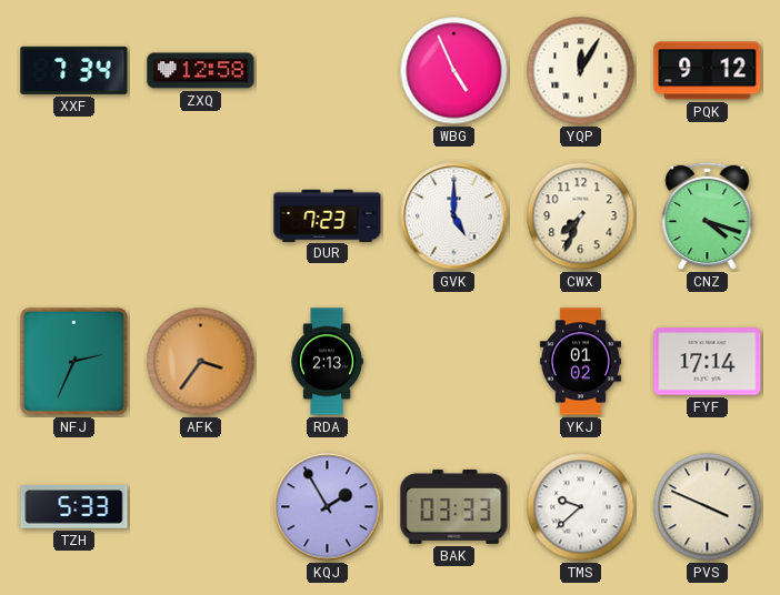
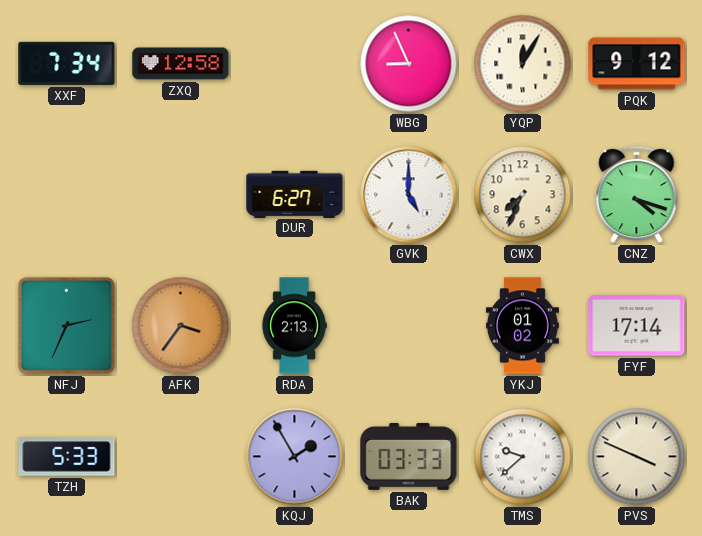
WBG: 4:56 -> 8:56 (409, 64)
DUR: 7:23 -> 6:27 (295, 194)
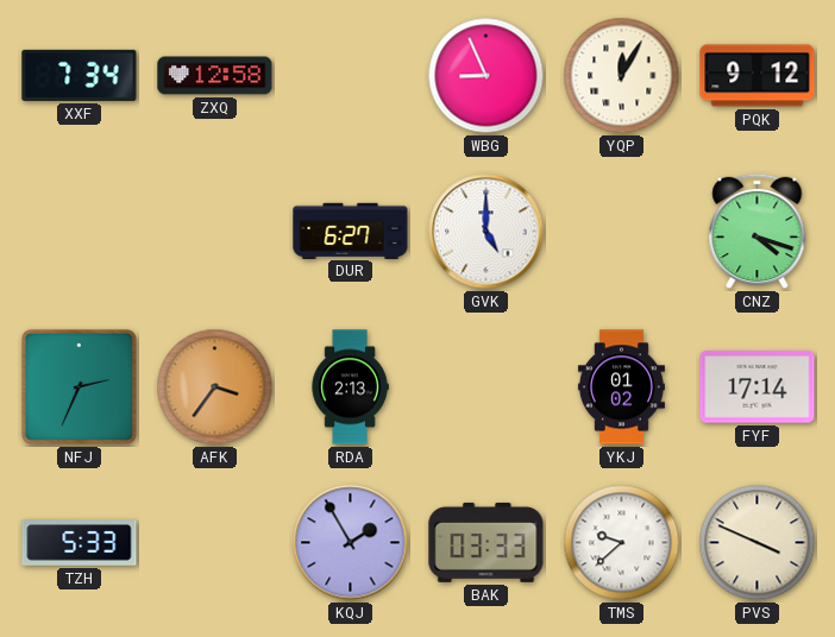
CWX: 7:34 -> none (523, 195)
